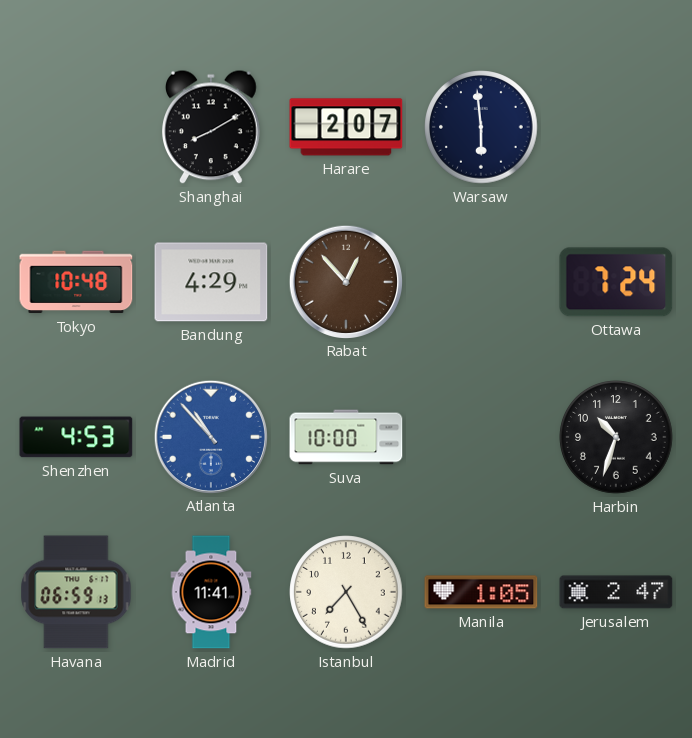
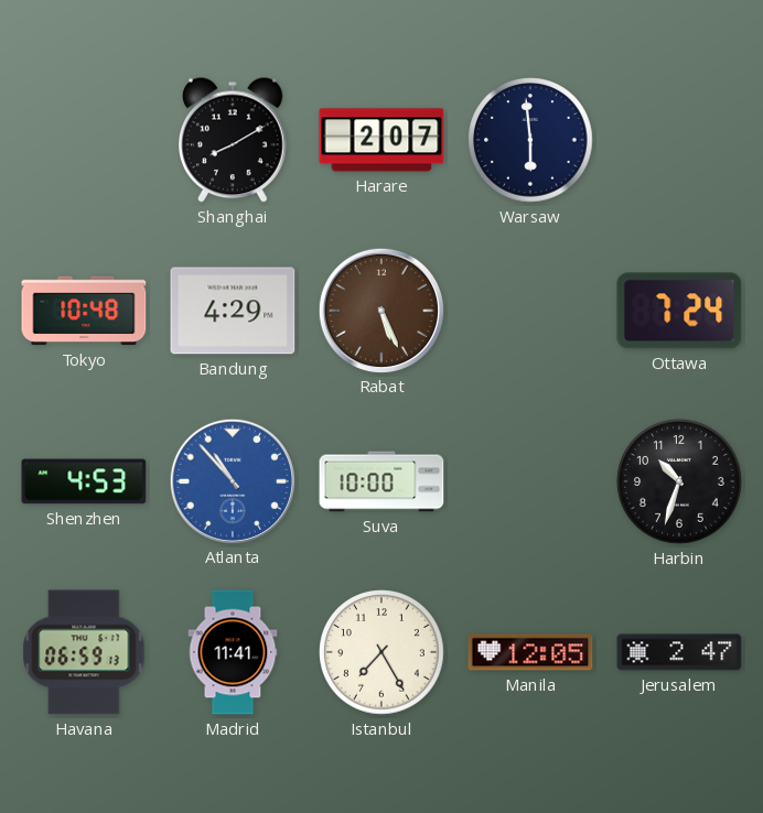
Rabat: 12:53 -> 5:26 (380, 310)
Manila: 1:05 -> 12:05 (530, 652)
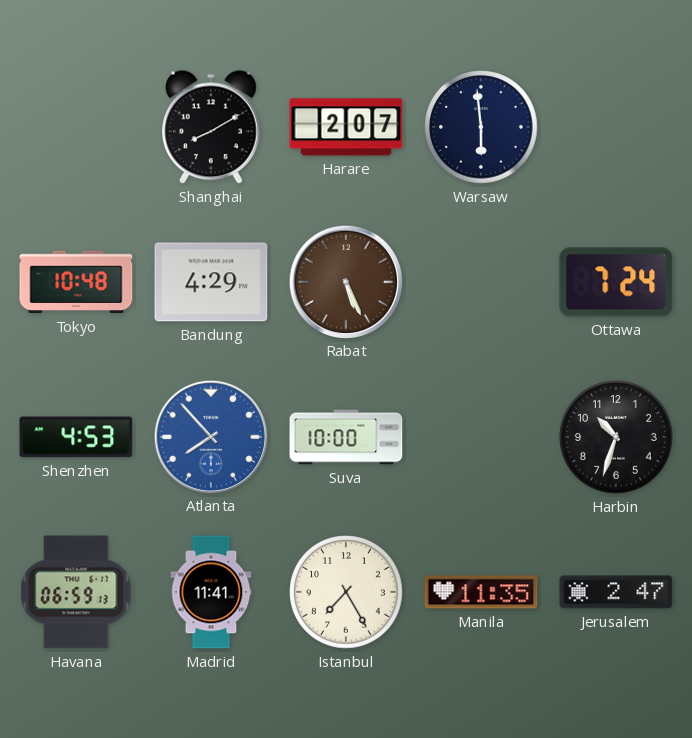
Atlanta: 10:53 -> 7:53 (210, 436)
Manila: 12:05 -> 11:35 (481, 592)
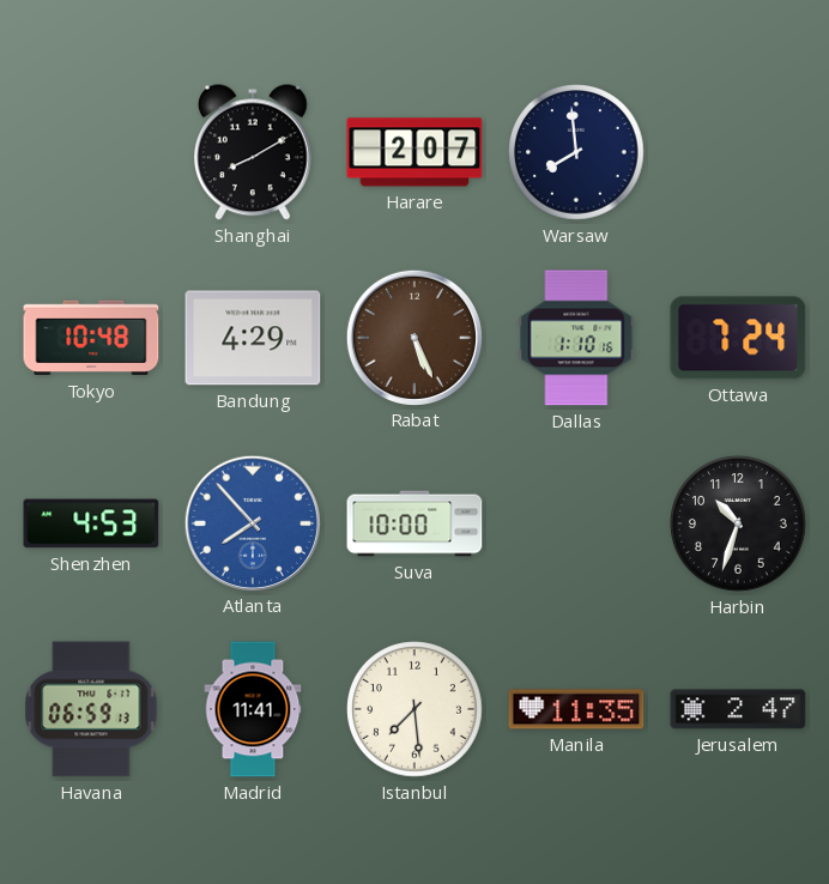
Warsaw: 5:59 -> 7:59 (576, 152)
Dallas: none -> 1:10 (576, 338)
Istanbul: 7:25 -> 7:29 (414, 709)
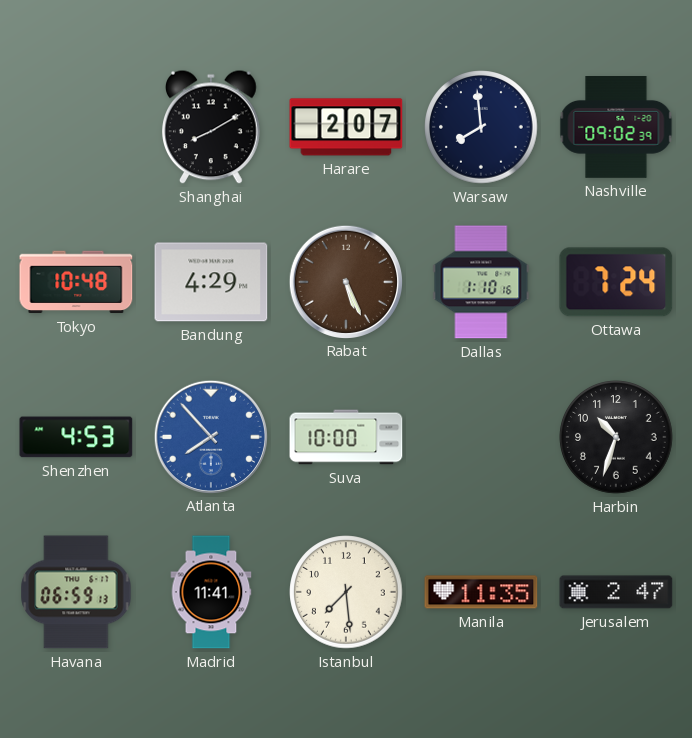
Nashville: none -> 09:02 (616, 128)
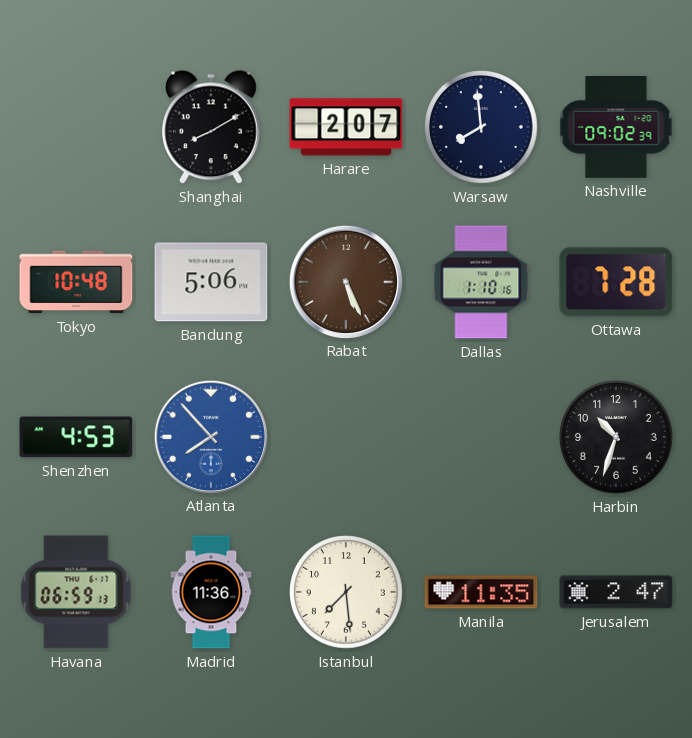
Bandung: 4:29 -> 5:06 (211, 282)
Ottawa: 7:24 -> 7:28 (616, 282)
Suva: 10:00 -> none (346, 437)
Madrid: 11:41 -> 11:36 (211, 592)
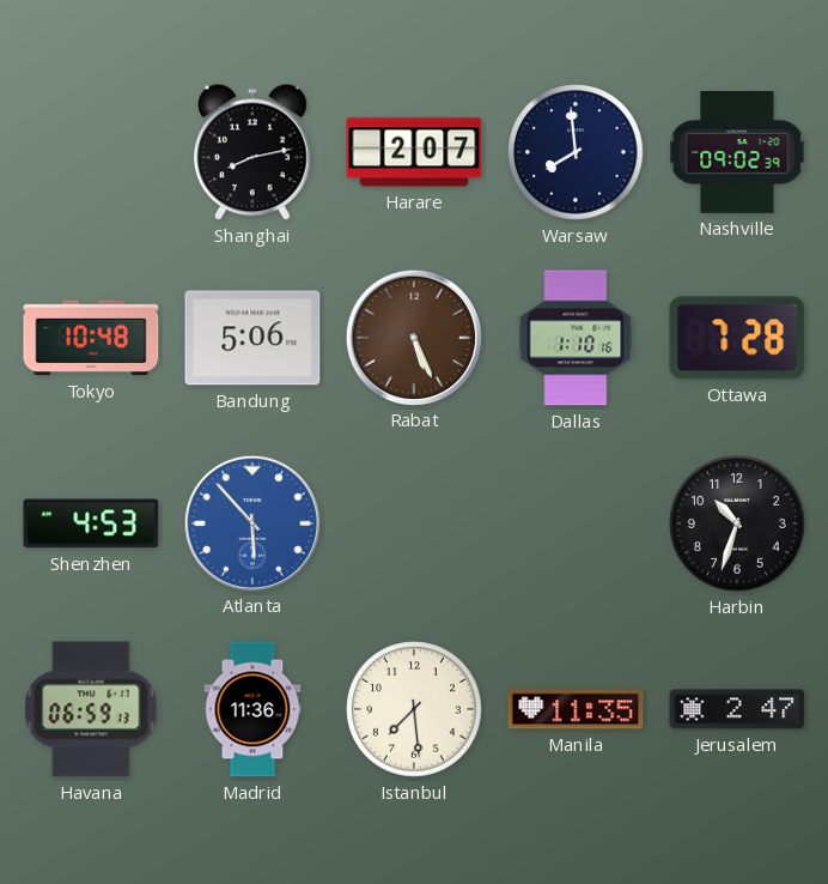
Shanghai: 8:10 -> 8:13 (254, 152)
Atlanta: 7:53 -> 5:53 (251, 522)
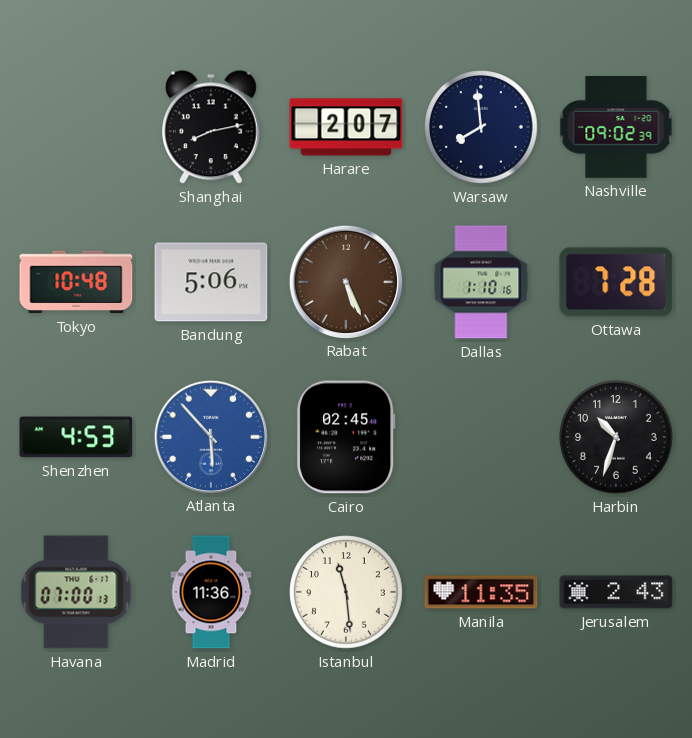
Cairo: none -> 02:45 (346, 437)
Havana: 06:59 -> 07:00 (76, 592)
Istanbul: 7:29 -> 11:29 (346, 592)
Jerusalem: 2:47 -> 2:43 (616, 592)
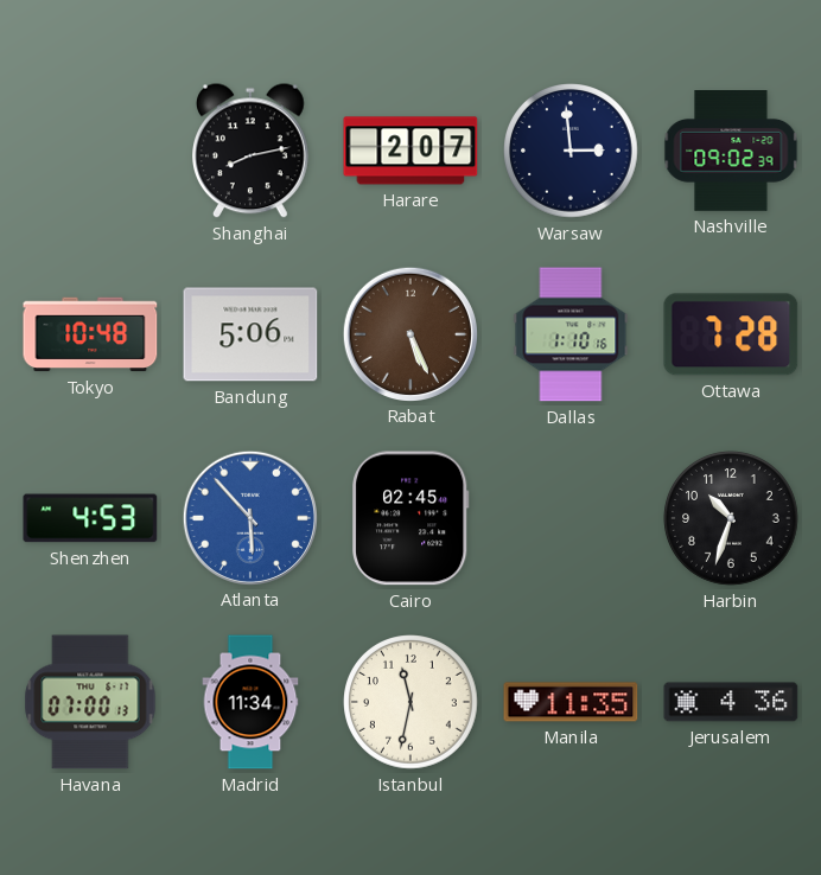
Warsaw: 7:59 -> 2:59 (571, 151)
Madrid: 11:36 -> 11:34 (250, 702)
Istanbul: 11:29 -> 11:32 (411, 702)
Jerusalem: 2:43 -> 4:36 (731, 702)
